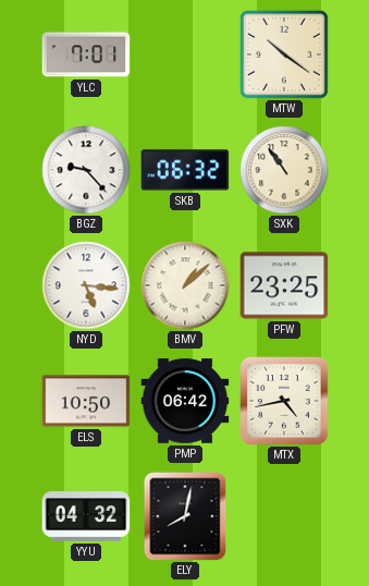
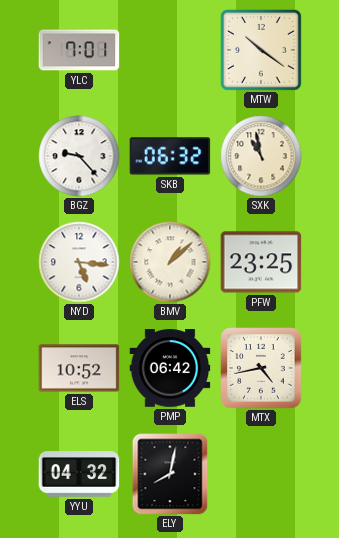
SXK: 10:54 -> 10:58 (261, 156)
ELS: 10:50 -> 10:52 (79, 368)
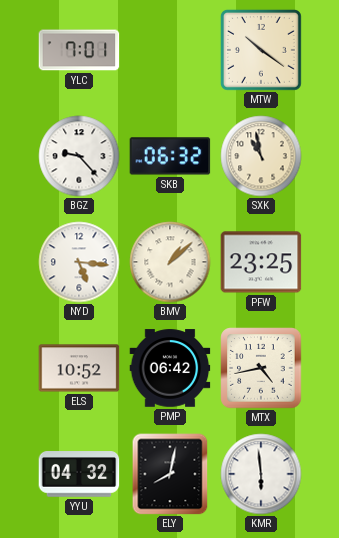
KMR: none -> 5:59 (261, 474)
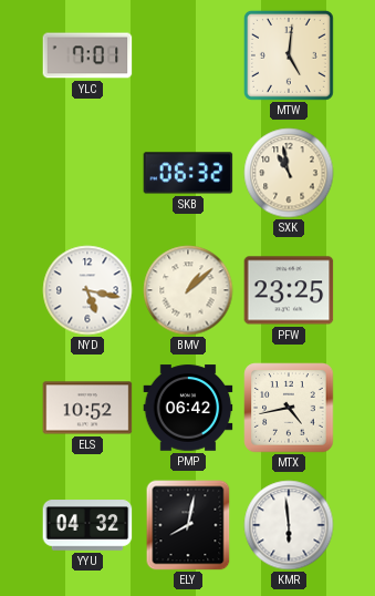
MTW: 10:21 -> 5:01 (289, 55)
BGZ: 9:23 -> none (79, 156)
NYD: 5:16 -> 5:17 (87, 290)
